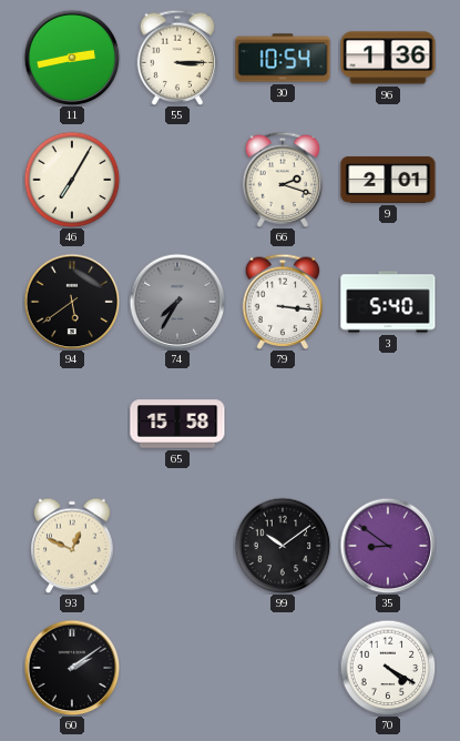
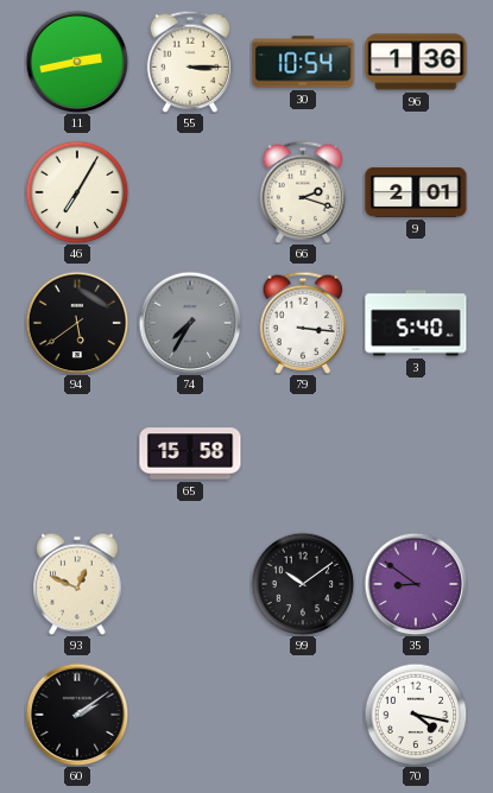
70: 4:20 -> 4:17 (416, 715)
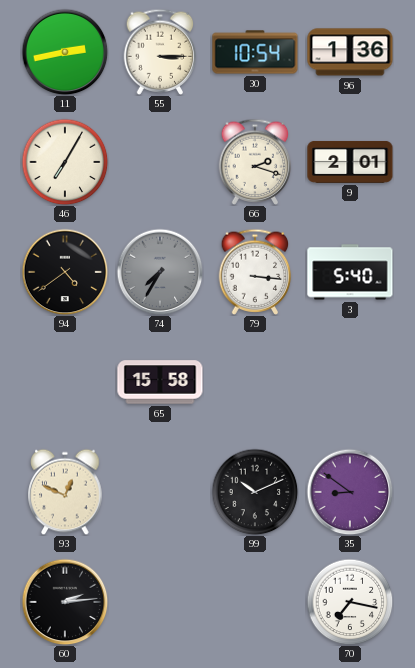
94: 5:39 -> 4:39 (65, 272)
99: 10:09 -> 10:11 (255, 492)
60: 2:09 -> 2:14 (65, 602)
70: 4:17 -> 7:17 (350, 602)
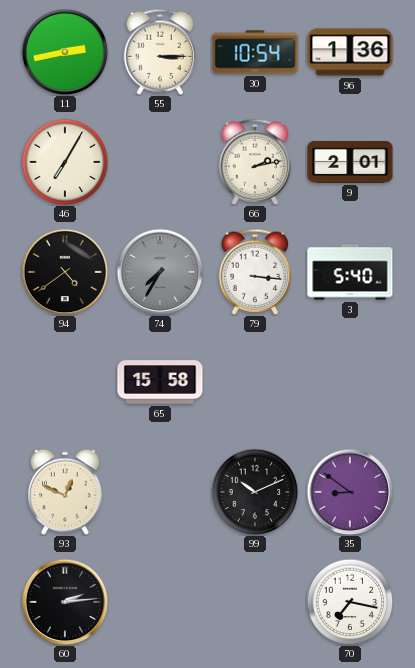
66: 2:18 -> 2:13 (255, 162)
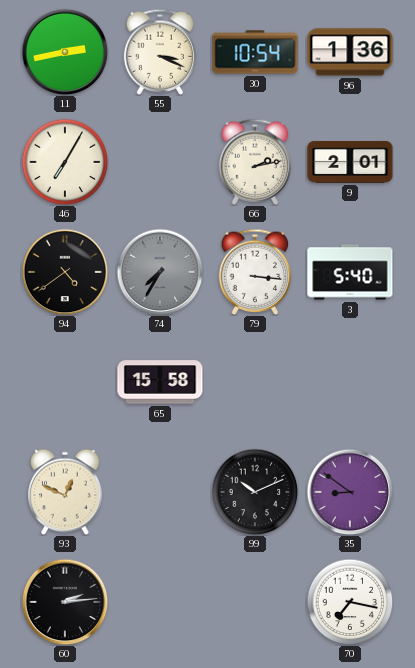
55: 3:15 -> 3:19 (160, 52)
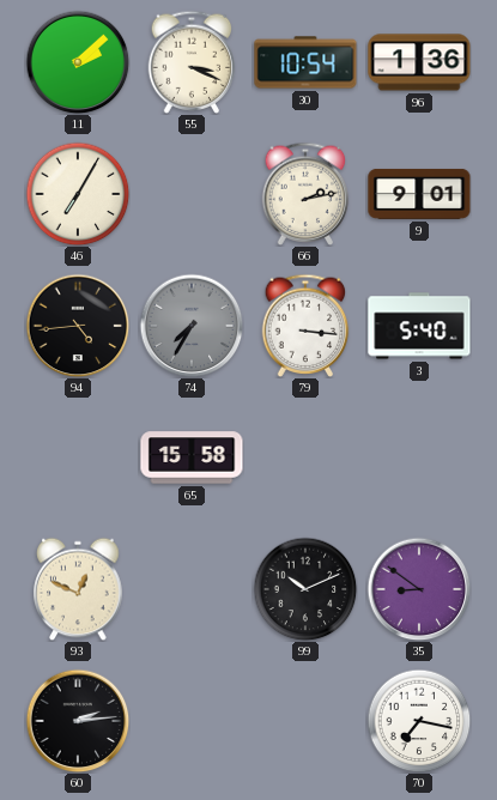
11: 2:43 -> 2:08 (78, 62)
9: 2:01 -> 9:01 (419, 194)
94: 4:39 -> 4:44 (78, 326)
